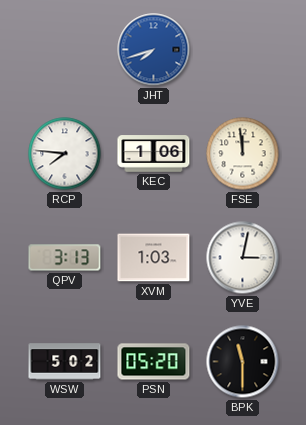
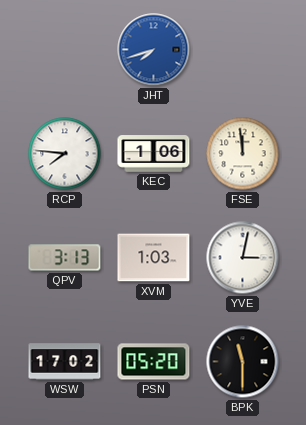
WSW: 5:02 -> 17:02 (65, 362)
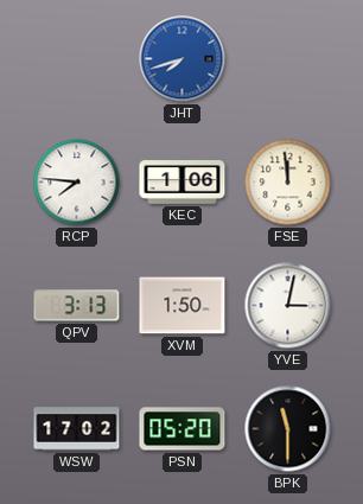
XVM: 1:03 -> 1:50 (183, 306)
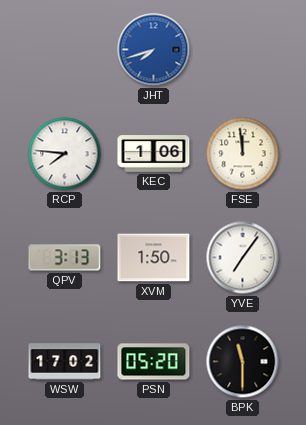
YVE: 3:02 -> 7:06 (243, 258)
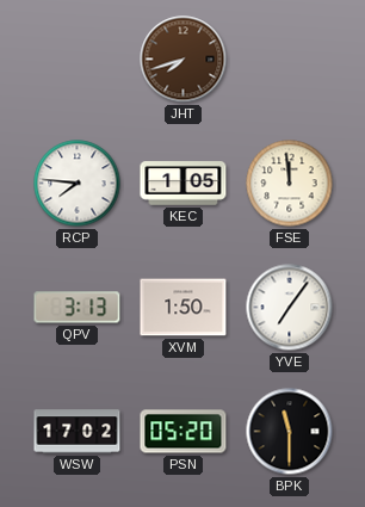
JHT dial: blue -> brown (184, 60)
KEC: 1:06 -> 1:05 (184, 184)
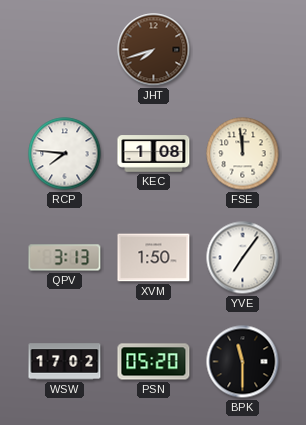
KEC: 1:05 -> 1:08 (154, 154)
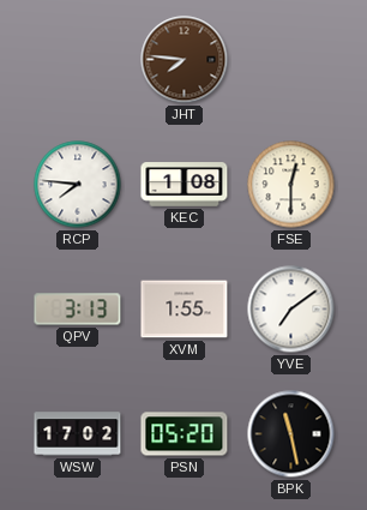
JHT: 7:42 -> 7:46 (185, 60)
FSE: 11:59 -> 12:30 (291, 185)
XVM: 1:50 -> 1:55 (185, 310)
YVE: 7:06 -> 7:09 (291, 310)
BPK: 11:30 -> 11:28 (291, 434)
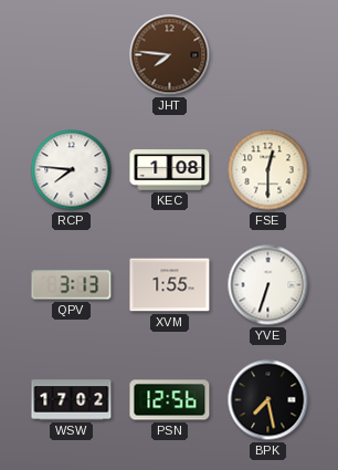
YVE: 7:09 -> 6:33 (268, 285)
PSN: 05:20 -> 12:56 (170, 400)
BPK: 11:28 -> 7:28 (268, 400)
